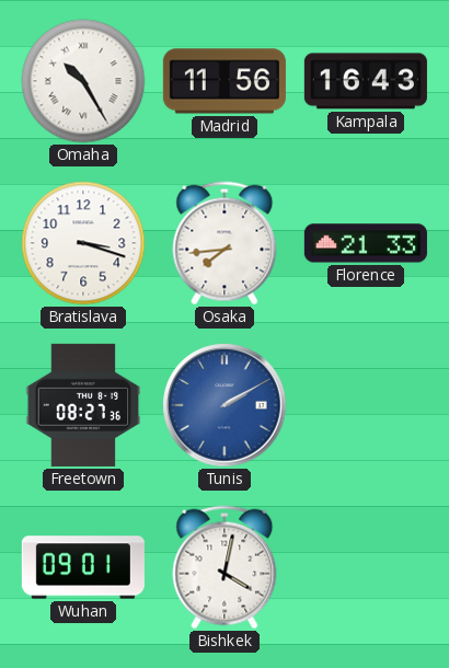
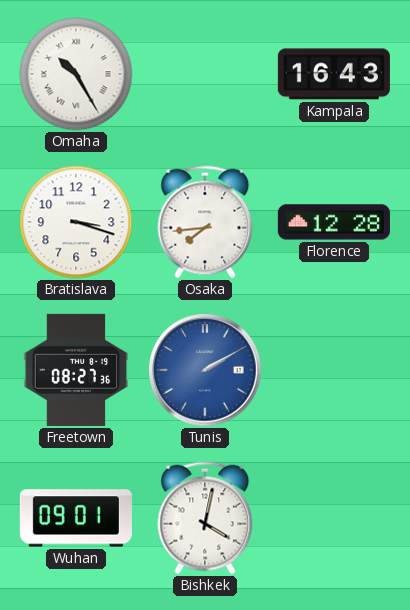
Madrid: 11:56 -> none (225, 81)
Florence: 21:33 -> 12:28 (334, 222)
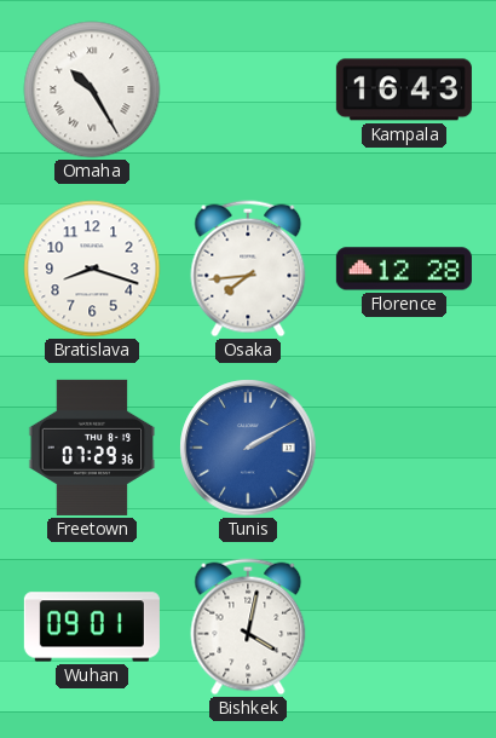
Bratislava: 3:18 -> 8:18 (92, 269)
Freetown: 08:27 -> 07:29 (92, 448)
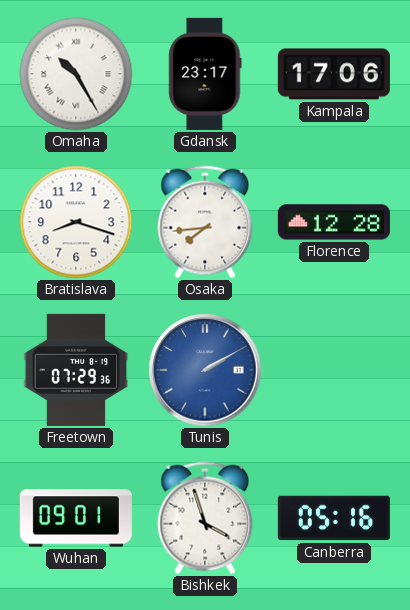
Gdansk: none -> 23:17 (205, 74)
Kampala: 16:43 -> 17:06 (334, 74)
Bishkek: 4:02 -> 3:57 (205, 518)
Canberra: none -> 05:16 (334, 518)
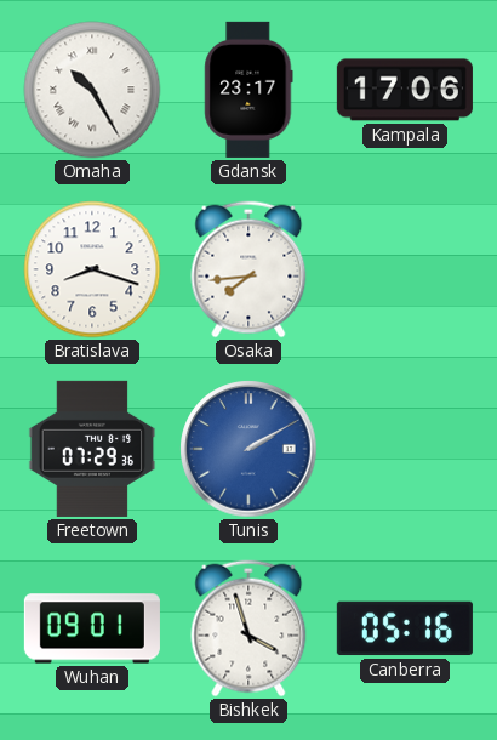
Florence: 12:28 -> none (334, 222)
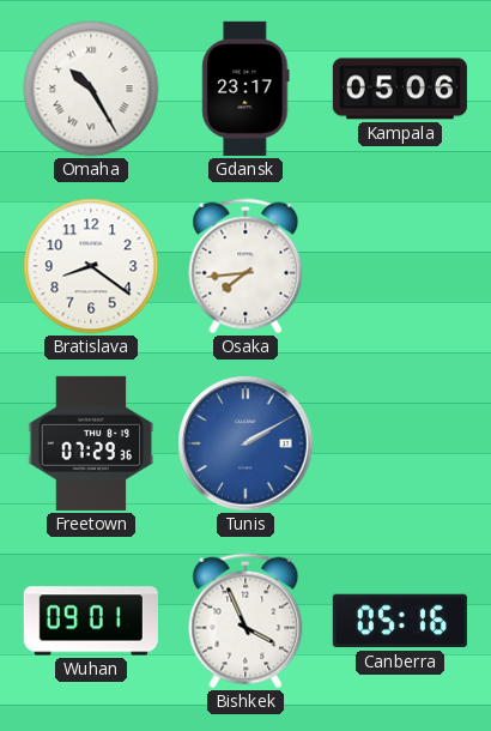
Kampala: 17:06 -> 05:06 (400, 89)
Bratislava: 8:18 -> 8:21 (91, 266)
Bishkek: 3:57 -> 3:56 (245, 621)
